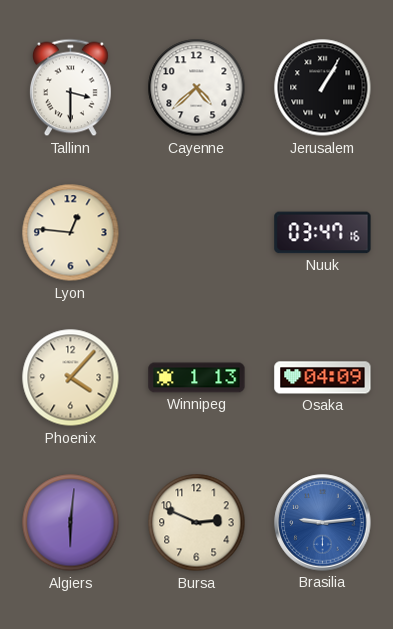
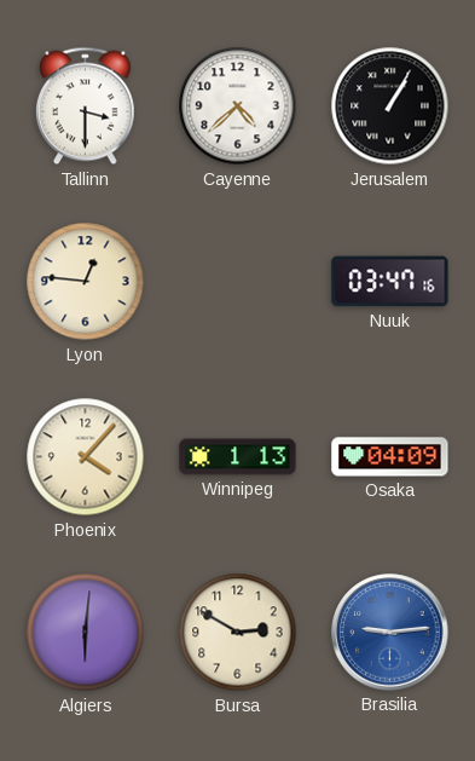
Bursa: 2:49 -> 2:50 (238, 633)
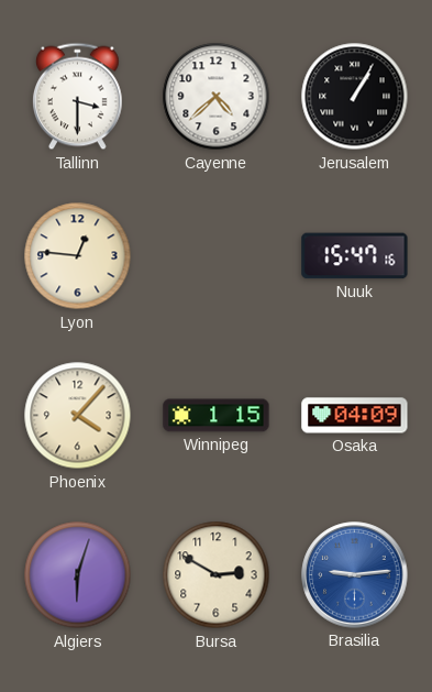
Nuuk: 03:47 -> 15:47 (355, 256)
Winnipeg: 1:13 -> 1:15 (217, 416)
Algiers: 6:01 -> 6:03 (78, 575)
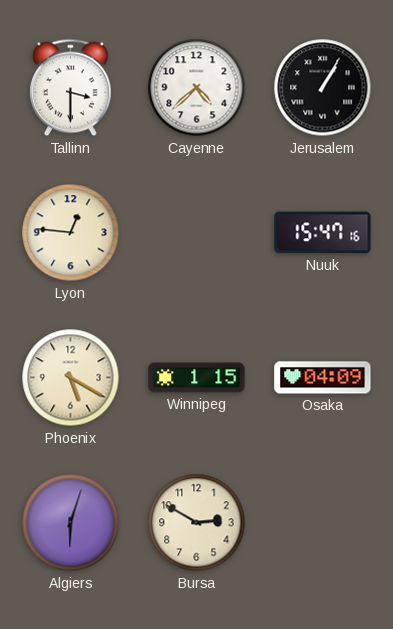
Phoenix: 4:07 -> 5:20 (71, 378)
Brasilia: 9:14 -> none (355, 575)
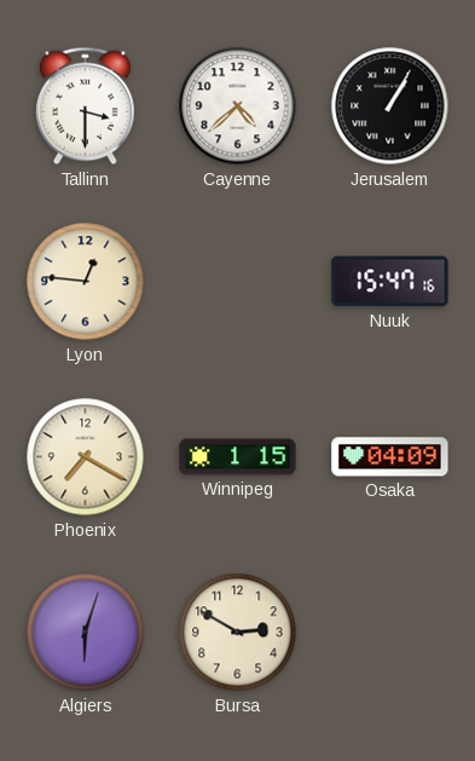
Phoenix: 5:20 -> 7:20 (86, 457)
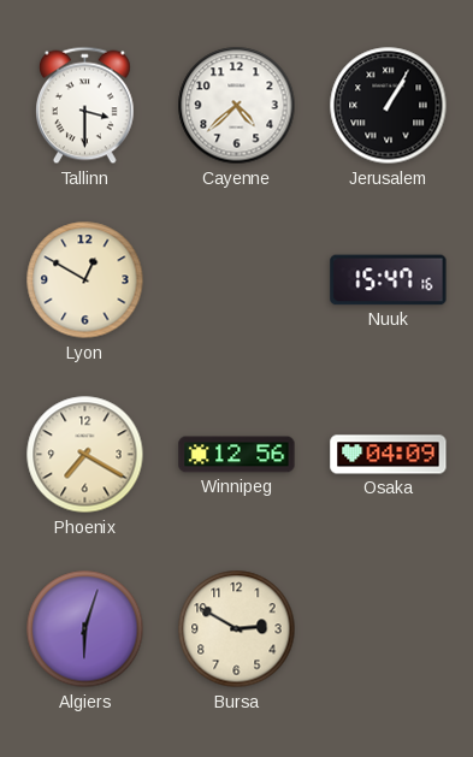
Lyon: 12:46 -> 12:50 (85, 280)
Winnipeg: 1:15 -> 12:56 (237, 455)
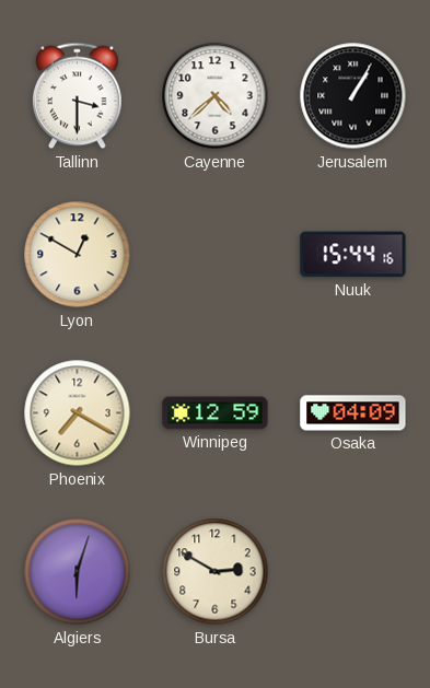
Nuuk: 15:47 -> 15:44 (353, 255)
Winnipeg: 12:56 -> 12:59 (216, 413)
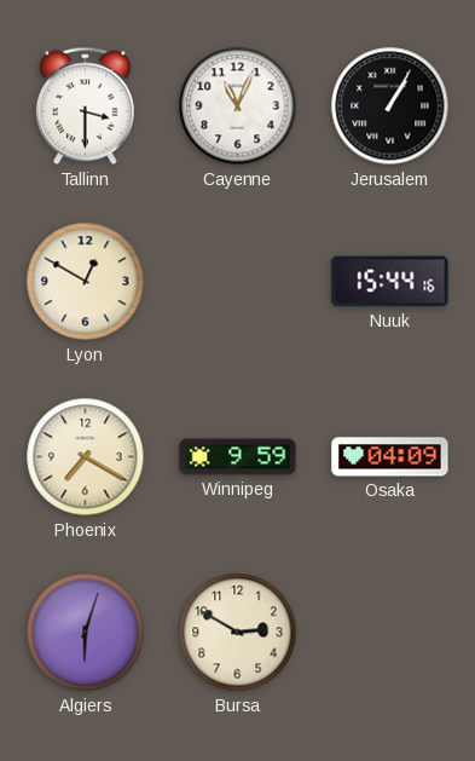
Cayenne: 4:38 -> 11:04 (238, 106)
Winnipeg: 12:59 -> 9:59 (238, 457)
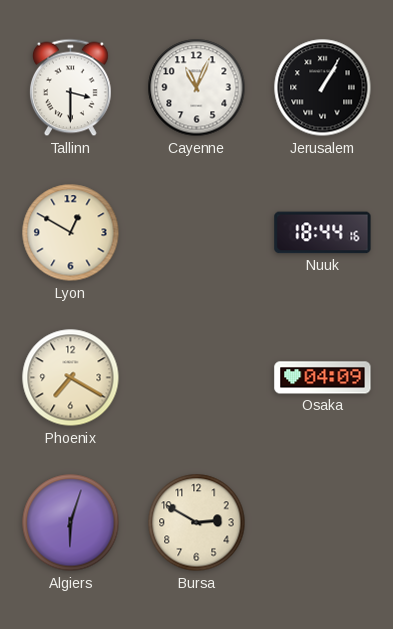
Nuuk: 15:44 -> 18:44 (323, 233)
Winnipeg: 9:59 -> none (238, 457)
